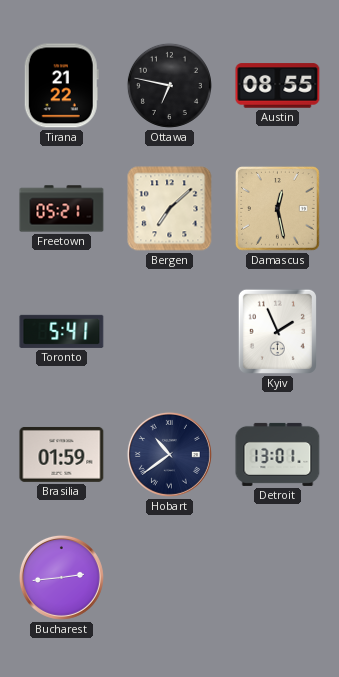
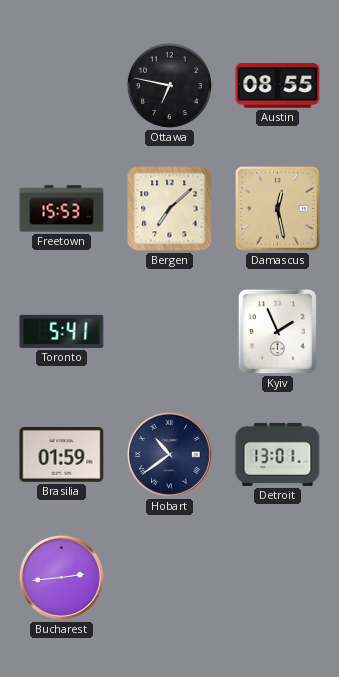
Tirana: 21:22 -> none (61, 86)
Freetown: 05:21 -> 15:53 (62, 209)
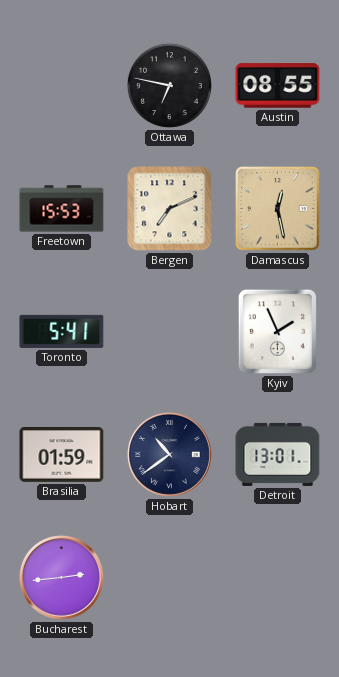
Bergen: 7:08 -> 7:11 (170, 209)
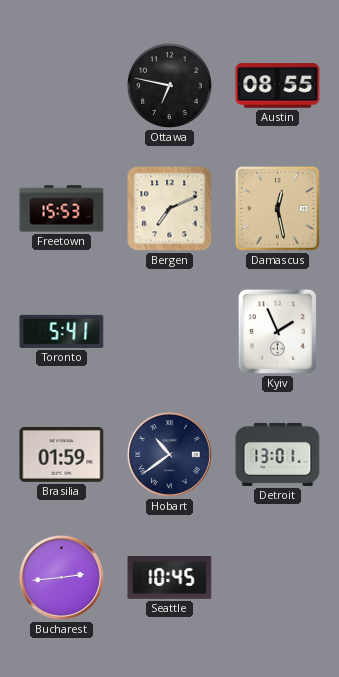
Seattle: none -> 10:45 (170, 578)
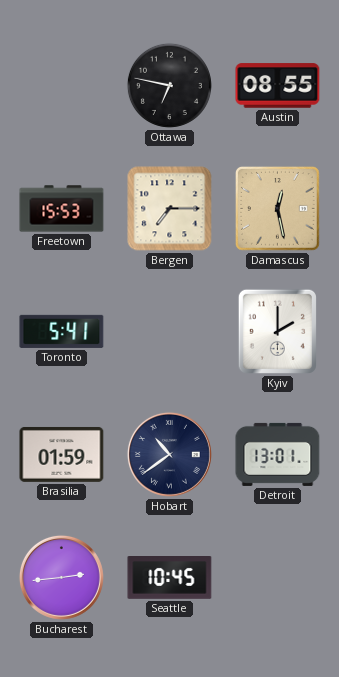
Bergen: 7:11 -> 7:15 (170, 209)
Kyiv: 1:56 -> 2:00 (277, 331)
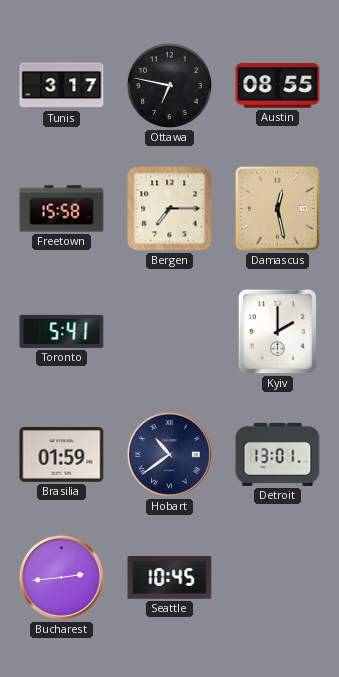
Tunis: none -> 3:17 (62, 86)
Freetown: 15:53 -> 15:58 (62, 209)
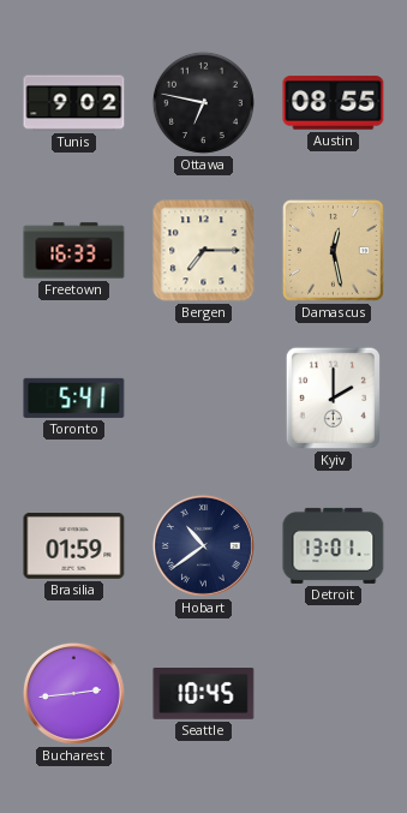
Tunis: 3:17 -> 9:02 (74, 103)
Freetown: 15:58 -> 16:33 (74, 251)
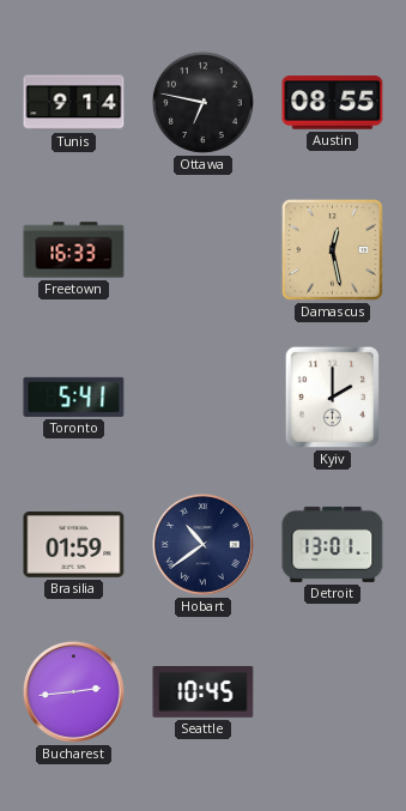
Tunis: 9:02 -> 9:14 (74, 103)
Bergen: 7:15 -> none (204, 251)
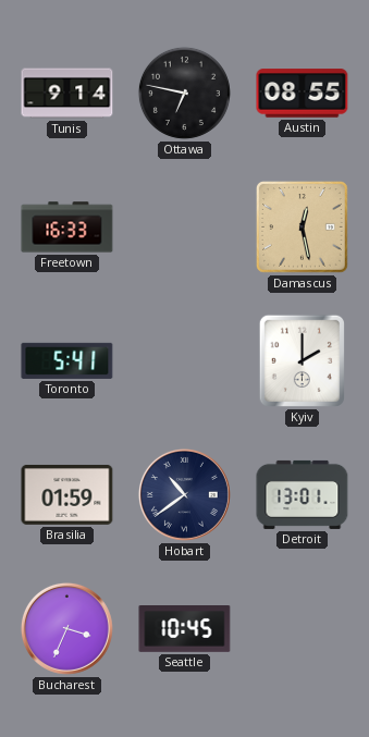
Bucharest: 2:44 -> 3:34 (66, 628)
